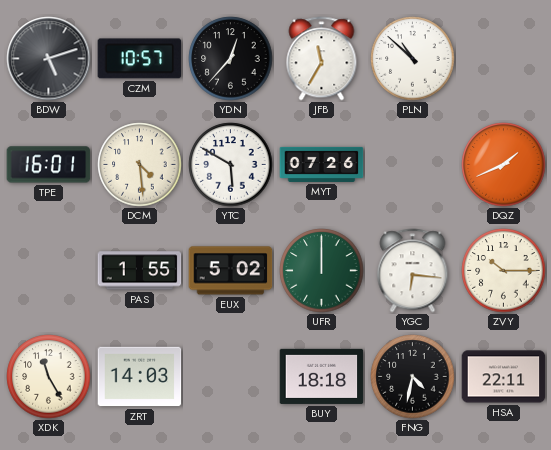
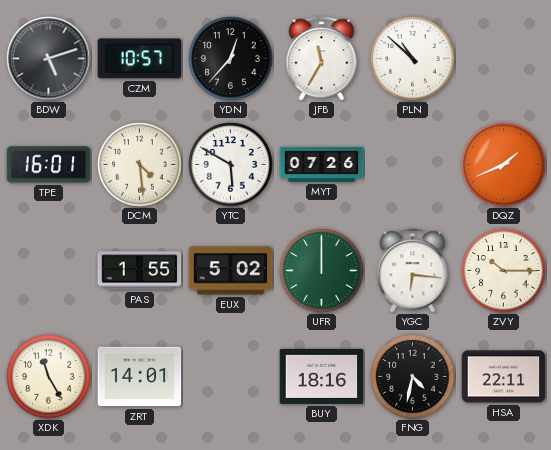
ZRT: 14:03 -> 14:01 (140, 377)
BUY: 18:18 -> 18:16 (322, 376)
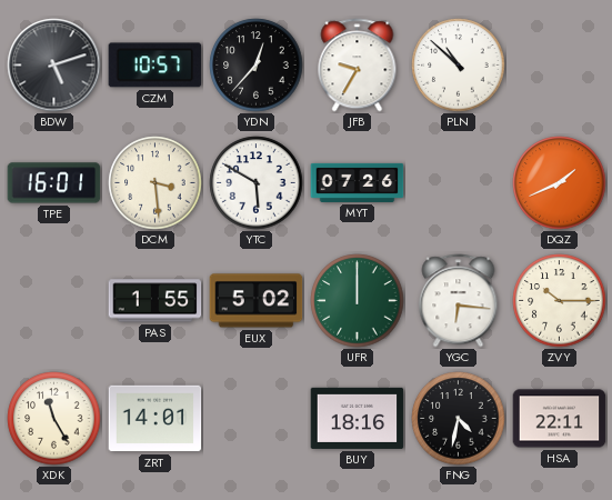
JFB: 11:35 -> 9:35 (358, 66)
DCM: 4:29 -> 3:29 (155, 183)
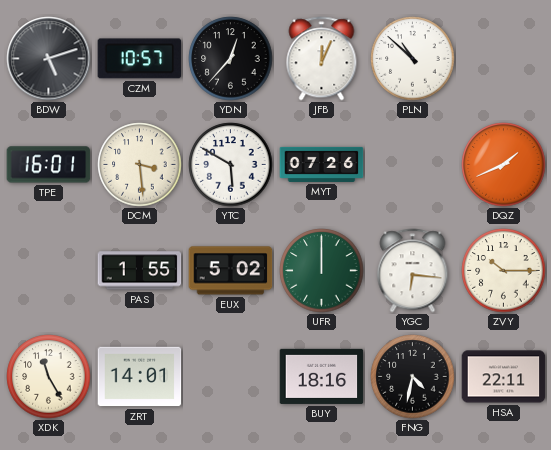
JFB: 9:35 -> 12:04 (322, 59)
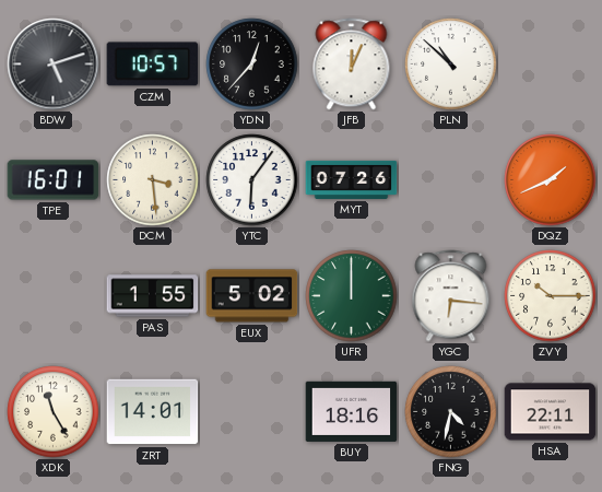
YTC: 5:50 -> 6:06 (252, 180)
